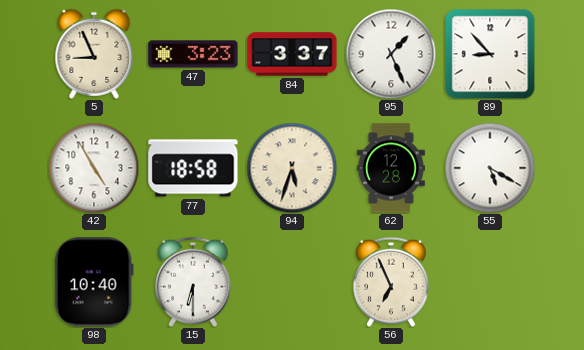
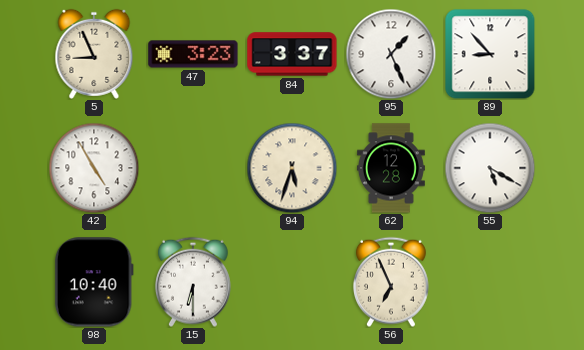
77: 18:58 -> none (193, 168)
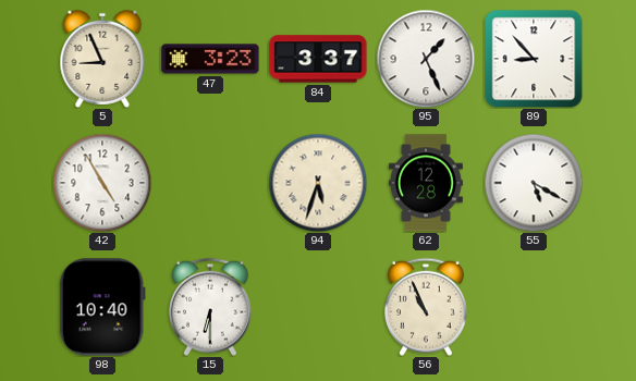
56: 6:56 -> 10:56 (426, 307)
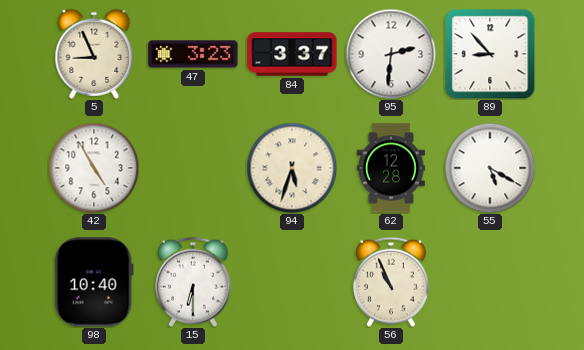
95: 1:26 -> 2:31 (391, 54)
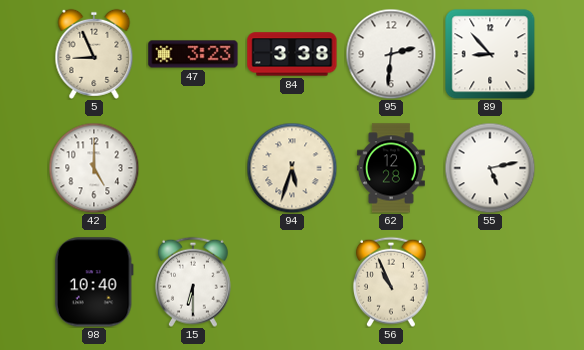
84: 3:37 -> 3:38 (292, 54)
42: 4:55 -> 5:00 (94, 168)
55: 5:20 -> 5:13 (490, 168)
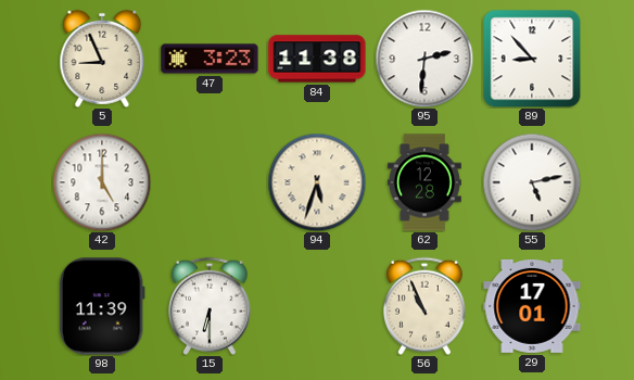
84: 3:38 -> 11:38 (317, 59)
98: 10:40 -> 11:39 (102, 306)
29: none -> 17:01 (532, 306)
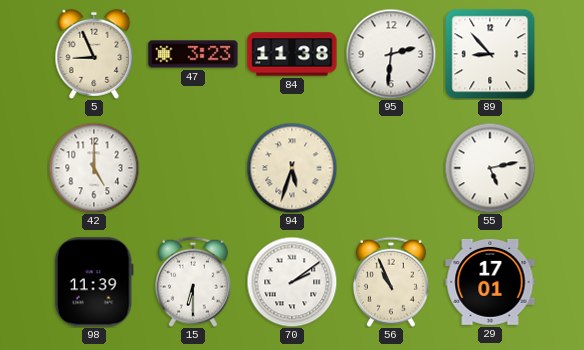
62: 12:28 -> none (424, 182)
70: none -> 2:09 (292, 282)
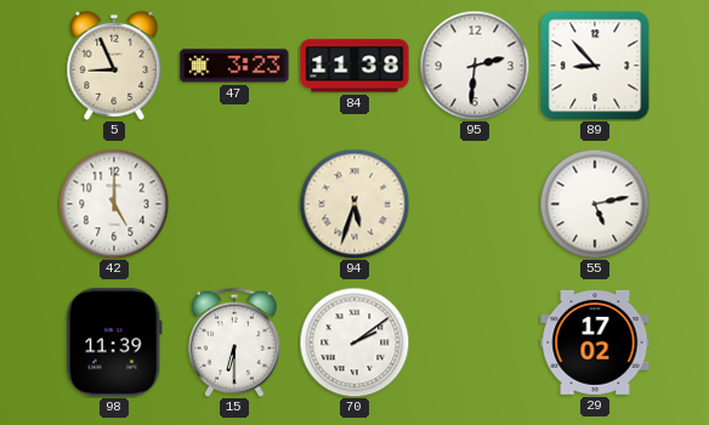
56: 10:56 -> none (391, 282)
29: 17:01 -> 17:02 (595, 342)
